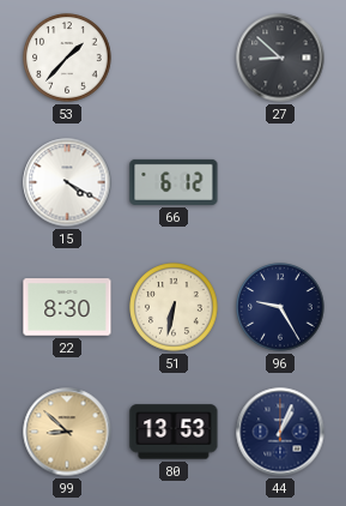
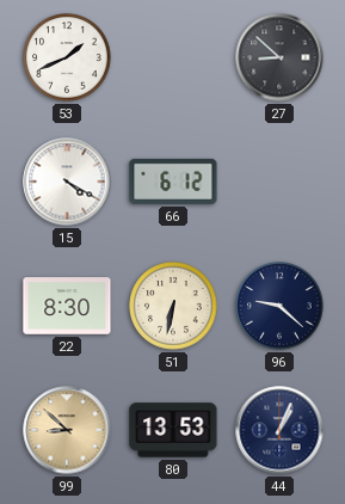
53: 1:37 -> 1:41 (67, 57)
96: 9:25 -> 9:22 (279, 306)
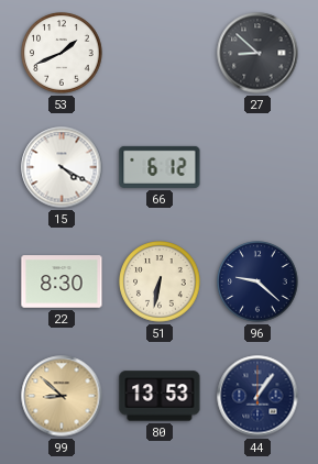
44: 1:04 -> 1:06 (257, 396)
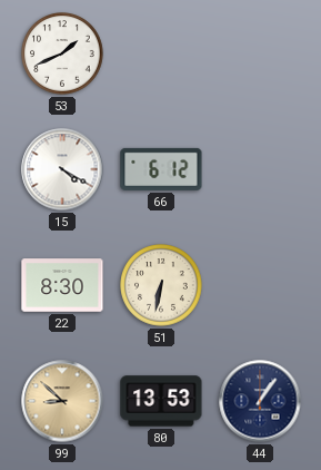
27: 8:52 -> none (257, 53)
96: 9:22 -> none (257, 281)
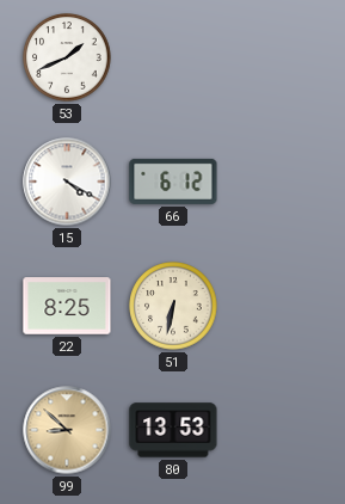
22: 8:30 -> 8:25 (67, 306)
44: 1:06 -> none (260, 401)
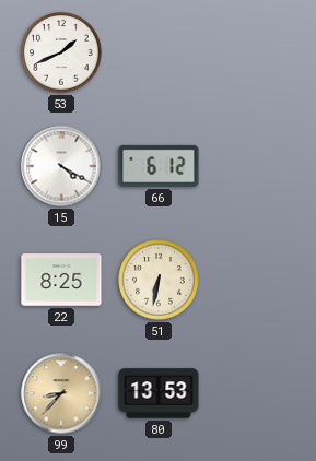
99: 8:52 -> 8:37 (61, 393)
